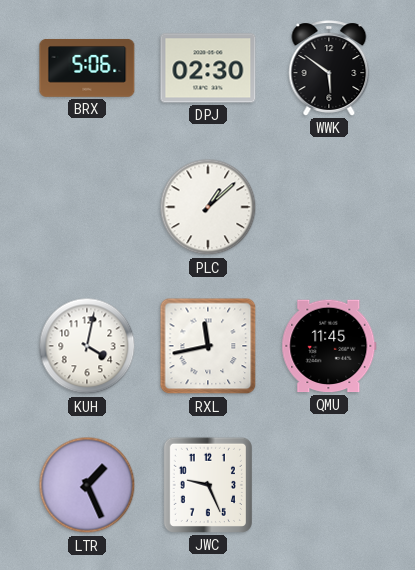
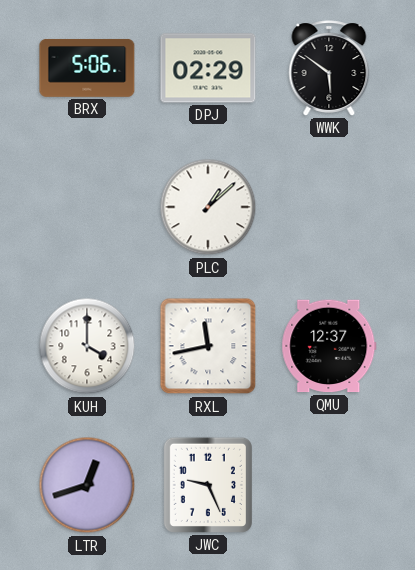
DPJ: 02:30 -> 02:29 (208, 68)
KUH: 4:02 -> 4:00 (87, 346)
QMU: 11:45 -> 12:37 (329, 346)
LTR: 1:26 -> 12:42 (87, 485)
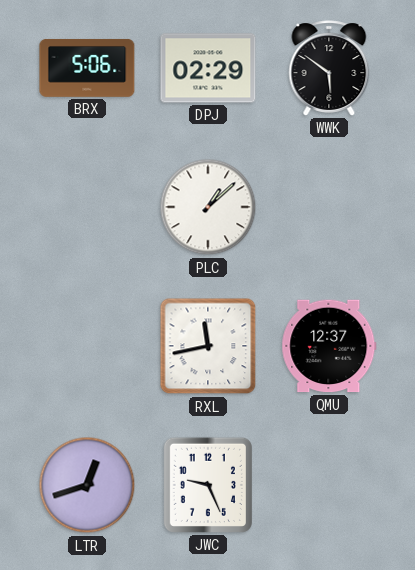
KUH: 4:00 -> none (87, 346)
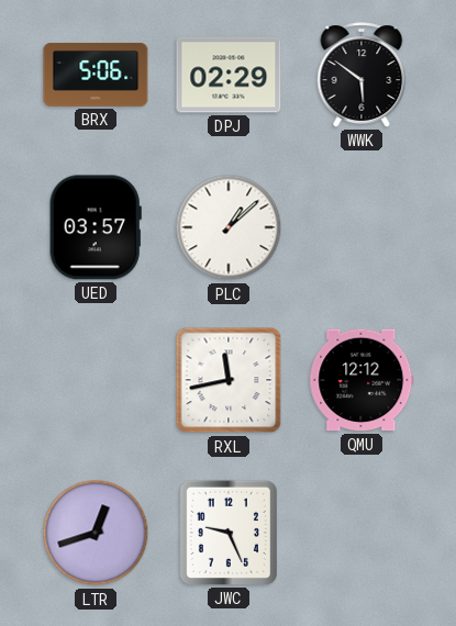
UED: none -> 03:57 (96, 227)
QMU: 12:37 -> 12:12 (362, 380)
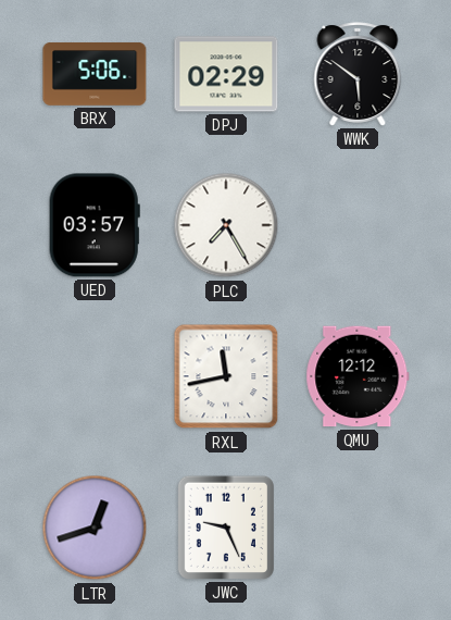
PLC: 1:08 -> 7:25 (226, 225)
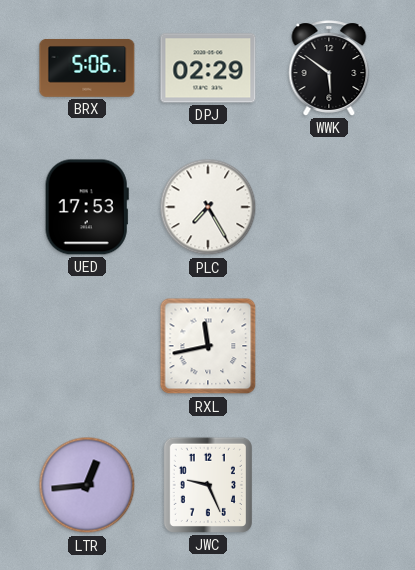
UED: 03:57 -> 17:53 (87, 207)
QMU: 12:12 -> none (358, 376)
LTR: 12:42 -> 12:44 (87, 485)
